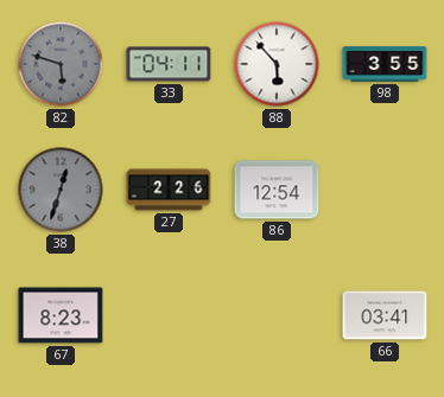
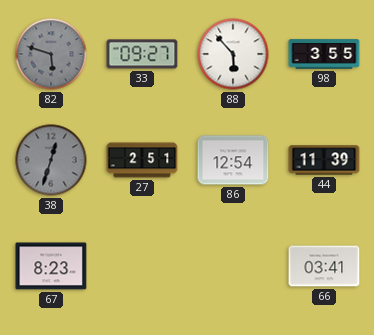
33: 04:11 -> 09:27 (142, 54)
27: 2:26 -> 2:51 (142, 160)
44: none -> 11:39 (324, 160)
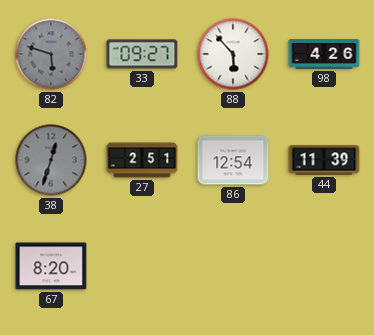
98: 3:55 -> 4:26 (324, 54)
67: 8:23 -> 8:20 (51, 266)
66: 03:41 -> none (324, 266)
